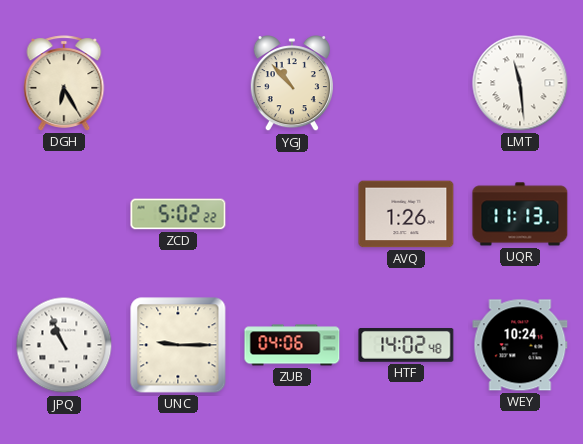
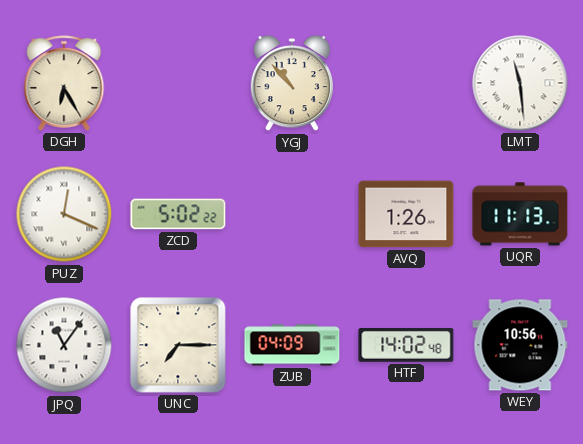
PUZ: none -> 12:19 (64, 214)
JPQ: 10:56 -> 11:06 (64, 345)
UNC: 9:15 -> 7:15 (178, 345)
ZUB: 04:06 -> 04:09 (292, 345)
WEY: 10:24 -> 10:56 (520, 345)
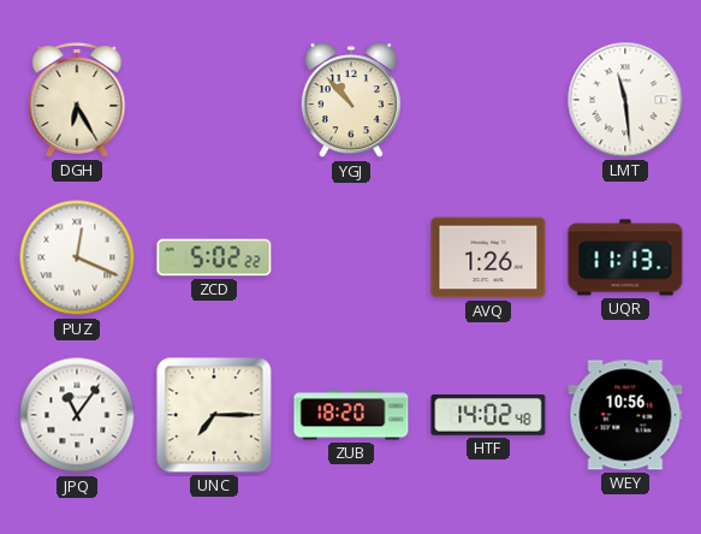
ZUB: 04:09 -> 18:20 (351, 415)
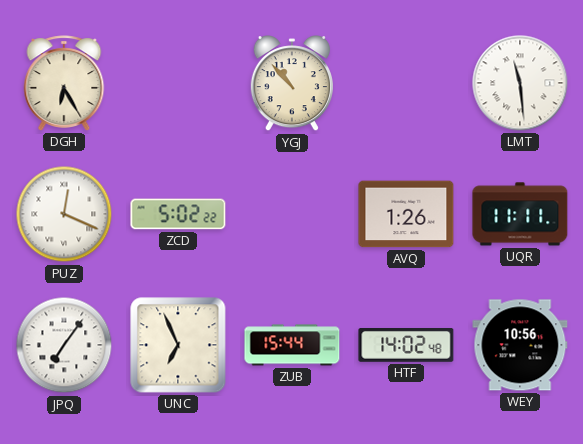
UQR: 11:13 -> 11:11 (520, 214)
JPQ: 11:06 -> 7:06 (64, 345)
UNC: 7:15 -> 6:56 (178, 345)
ZUB: 18:20 -> 15:44 (292, 345)
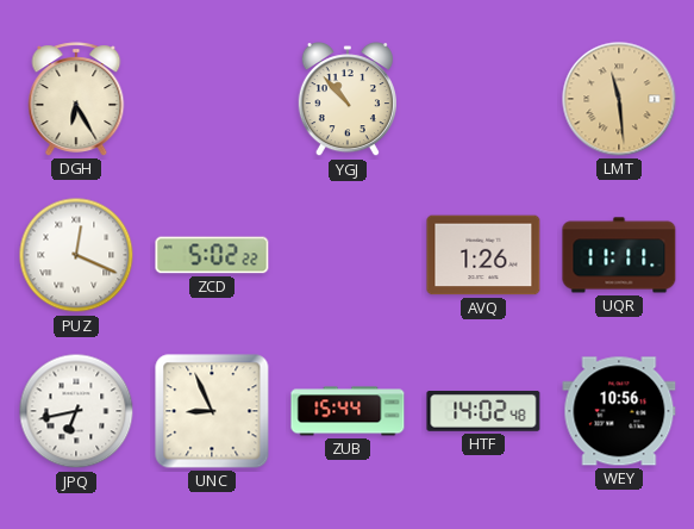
LMT dial: white -> champagne (619, 99)
JPQ: 7:06 -> 6:43 (76, 411)
UNC: 6:56 -> 8:56 (212, 411)
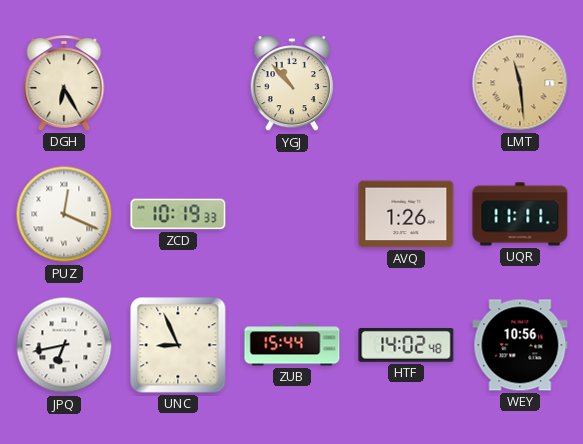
ZCD: 5:02 -> 10:19 (178, 214)
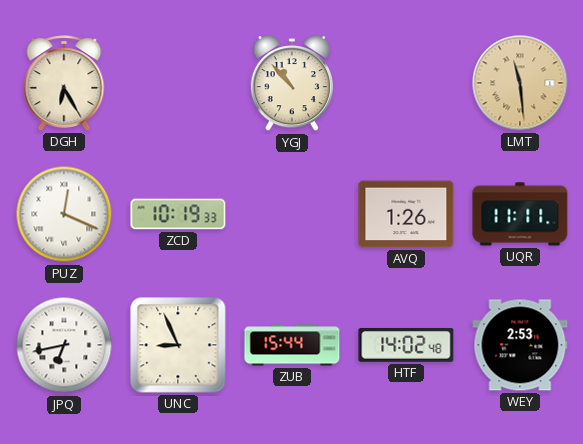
WEY: 10:56 -> 2:53 (520, 345)
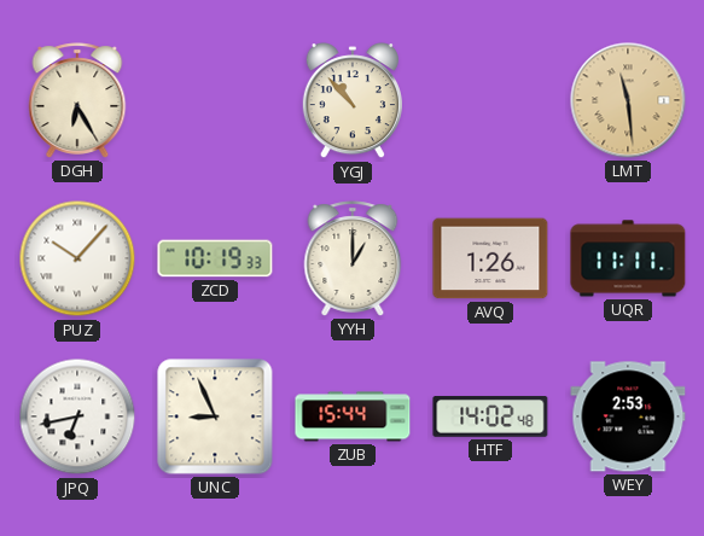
PUZ: 12:19 -> 10:07 (77, 258)
YYH: none -> 1:00 (353, 258)
